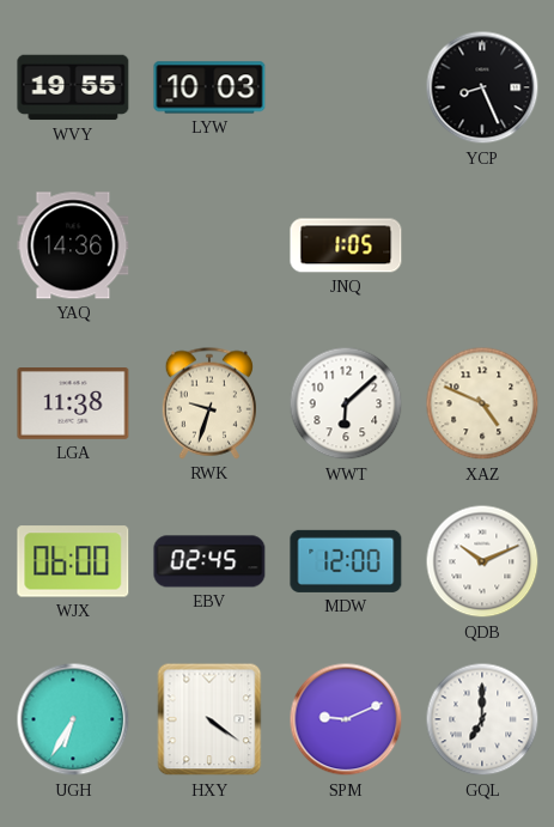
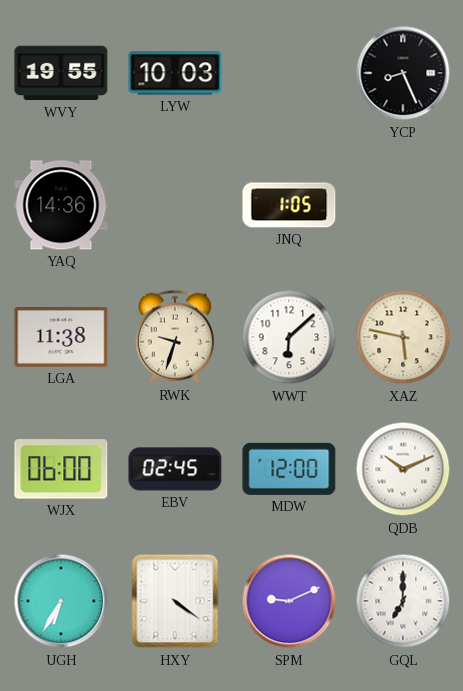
XAZ: 4:49 -> 5:47 (403, 337)
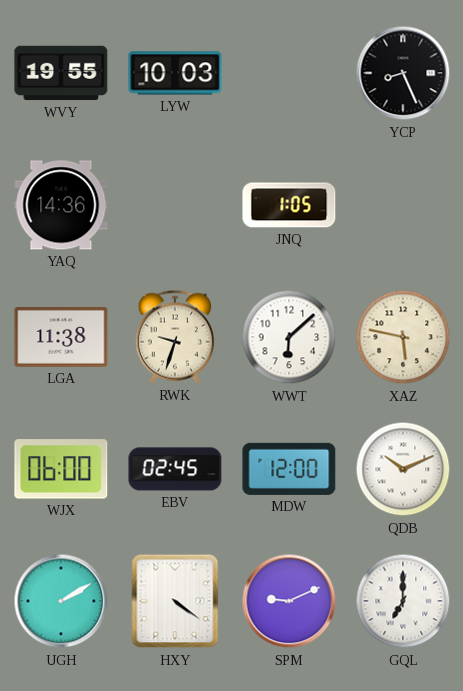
UGH: 6:35 -> 2:10 (61, 601)
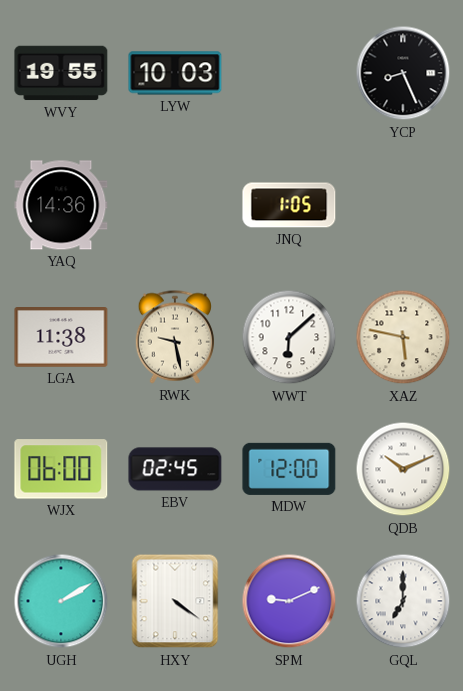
RWK: 9:33 -> 9:28 (175, 337)
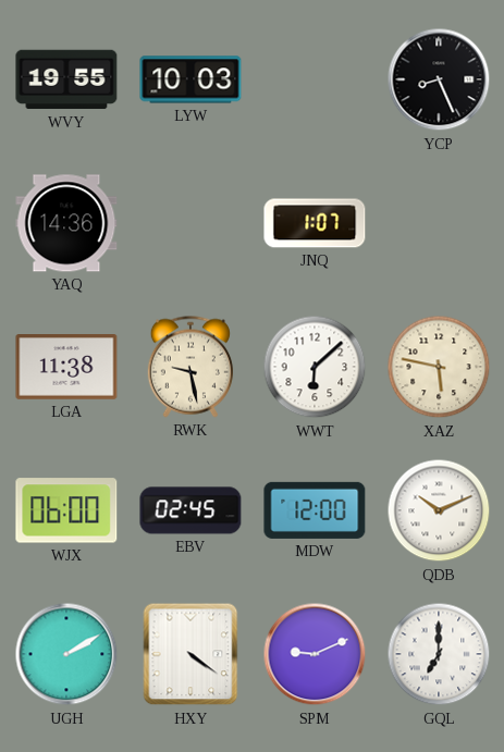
JNQ: 1:05 -> 1:07 (315, 223)
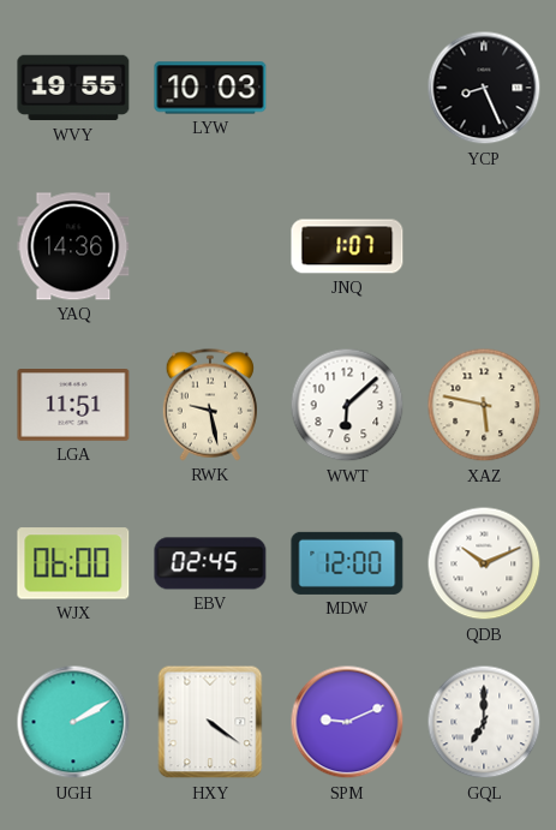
LGA: 11:38 -> 11:51 (73, 406)
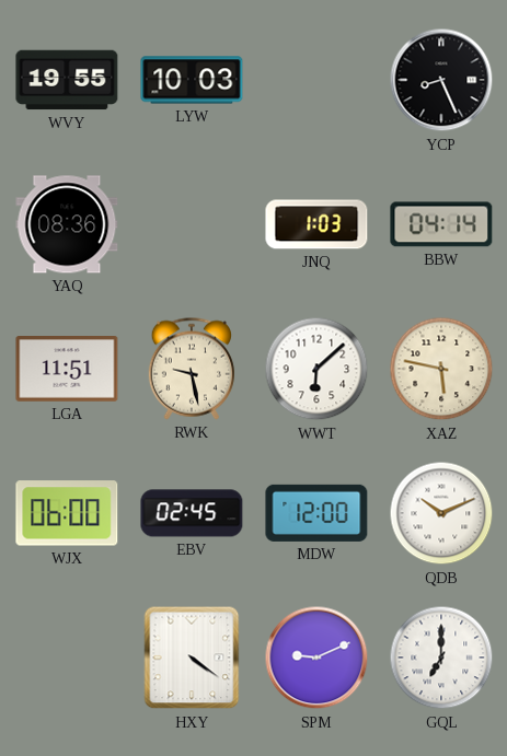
YAQ: 14:36 -> 08:36 (67, 224)
JNQ: 1:07 -> 1:03 (316, 224)
BBW: none -> 04:14 (441, 224)
UGH: 2:10 -> none (73, 722)
